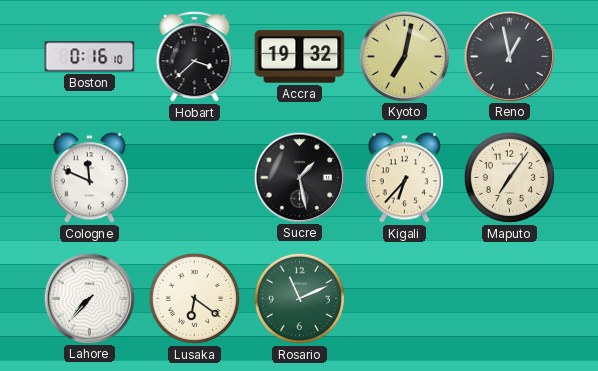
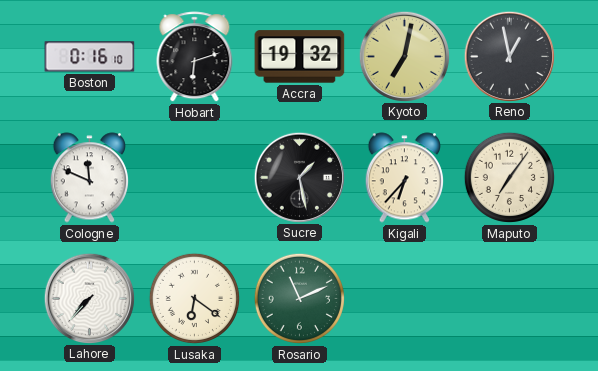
Hobart: 3:38 -> 6:12 (195, 57)
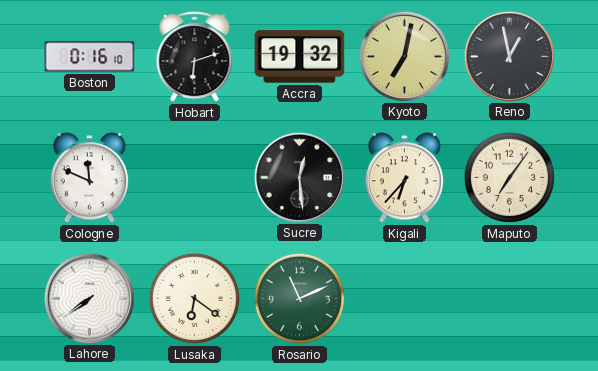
Sucre: 1:28 -> 12:29 (299, 177)
Lahore: 7:37 -> 7:39 (89, 298)
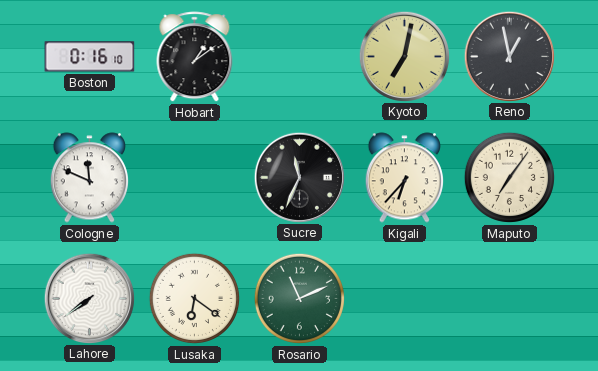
Hobart: 6:12 -> 1:09 (195, 57)
Accra: 19:32 -> none (300, 57)
Sucre: 12:29 -> 11:34 (299, 177)
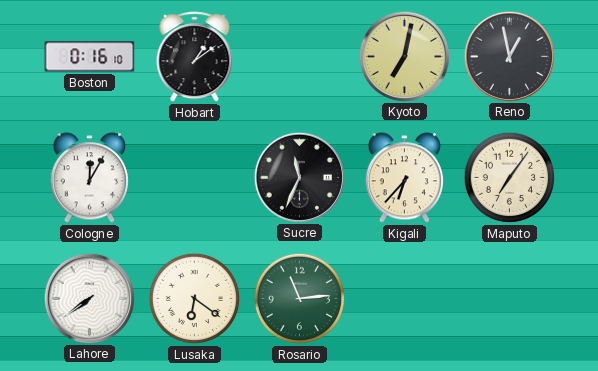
Cologne: 11:49 -> 12:05 (89, 178)
Rosario: 11:11 -> 11:14 (299, 298)
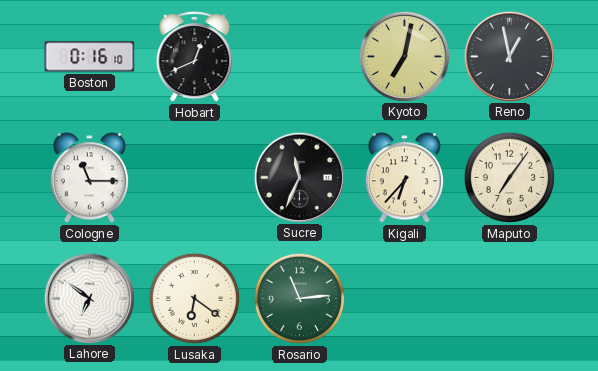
Hobart: 1:09 -> 12:41 (195, 57)
Cologne: 12:05 -> 11:15 (89, 178)
Lahore: 7:39 -> 6:51 (89, 298)
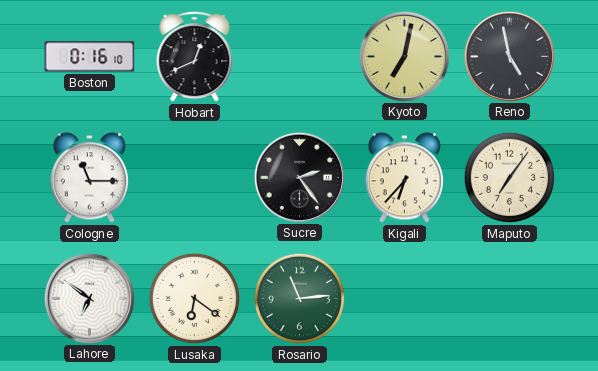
Reno: 12:58 -> 4:58 (509, 56)
Sucre: 11:34 -> 2:24 (299, 177)
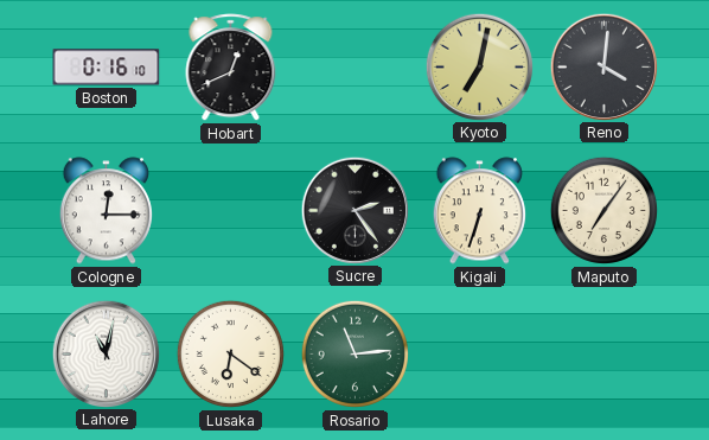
Reno: 4:58 -> 4:01 (603, 66)
Cologne: 11:15 -> 12:15 (106, 211)
Kigali: 6:37 -> 6:33 (479, 211)
Lahore: 6:51 -> 11:02 (106, 353)
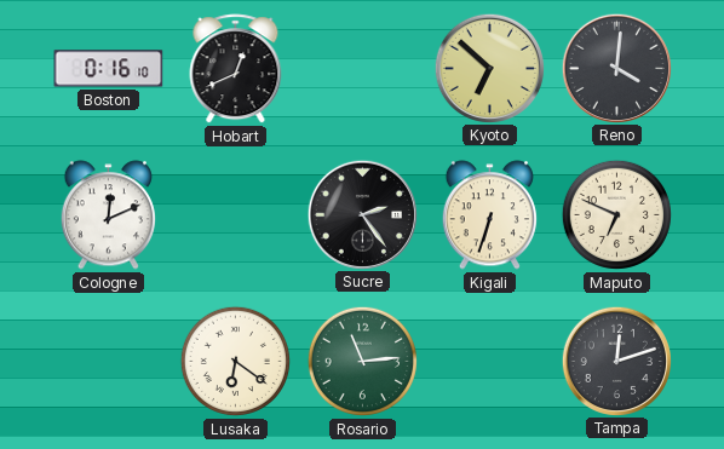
Kyoto: 7:02 -> 6:52 (489, 68)
Cologne: 12:15 -> 12:11 (108, 215)
Maputo: 7:06 -> 6:49 (616, 214)
Lahore: 11:02 -> none (106, 353)
Tampa: none -> 12:12 (616, 361)
